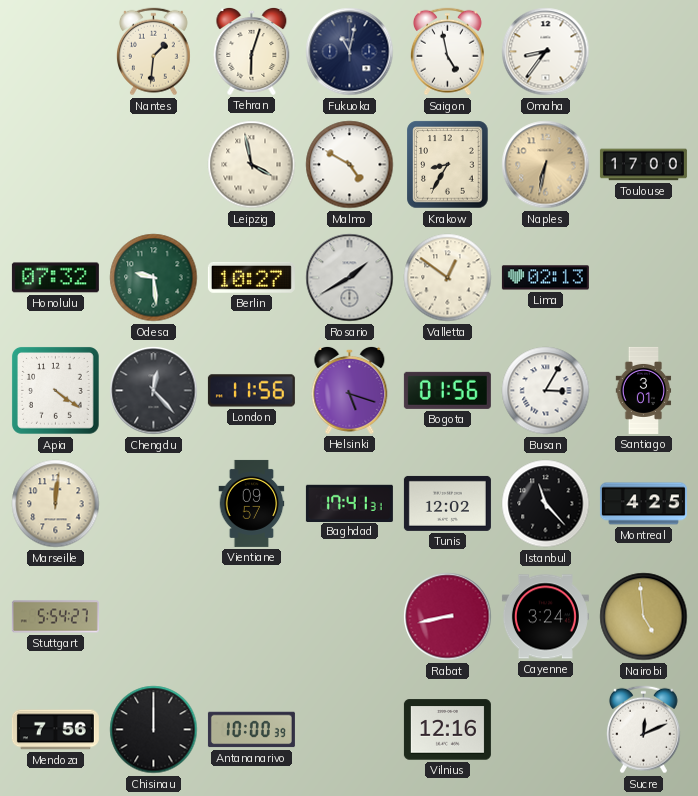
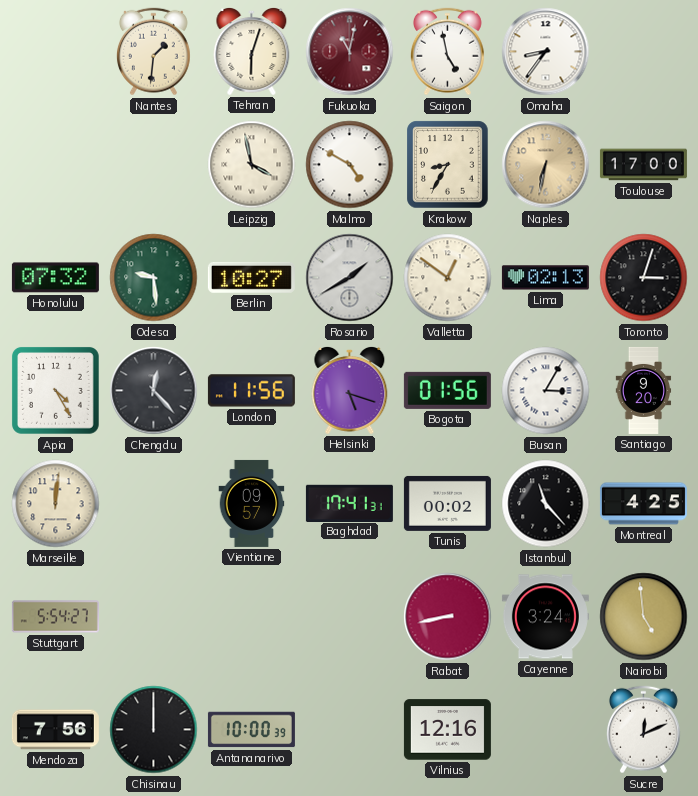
Fukuoka dial: navy -> burgundy (350, 52)
Toronto: none -> 3:03 (644, 278)
Apia: 4:21 -> 4:25 (55, 390)
Santiago: 3:01 -> 9:20 (644, 390)
Tunis: 12:02 -> 00:02 (447, 503)
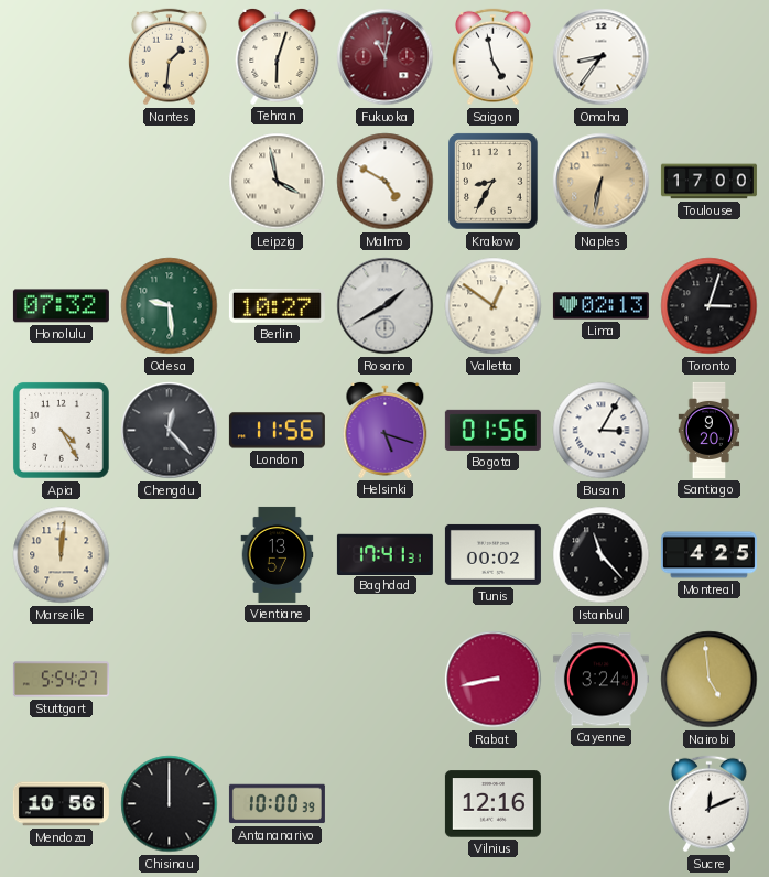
Vientiane: 09:57 -> 13:57 (278, 554)
Mendoza: 7:56 -> 10:56 (61, 804)
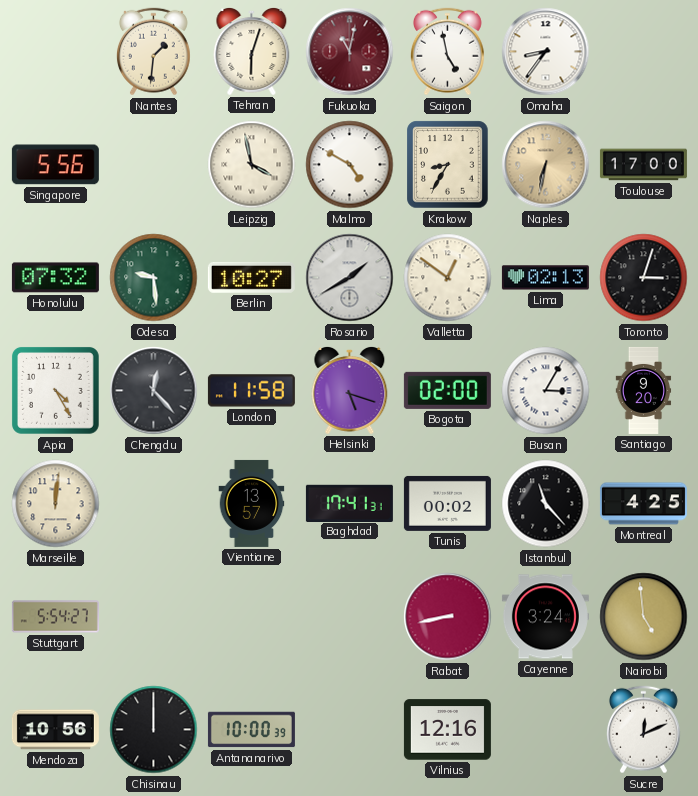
Singapore: none -> 5:56 (55, 165)
London: 11:56 -> 11:58 (251, 391)
Bogota: 01:56 -> 02:00 (447, 390)
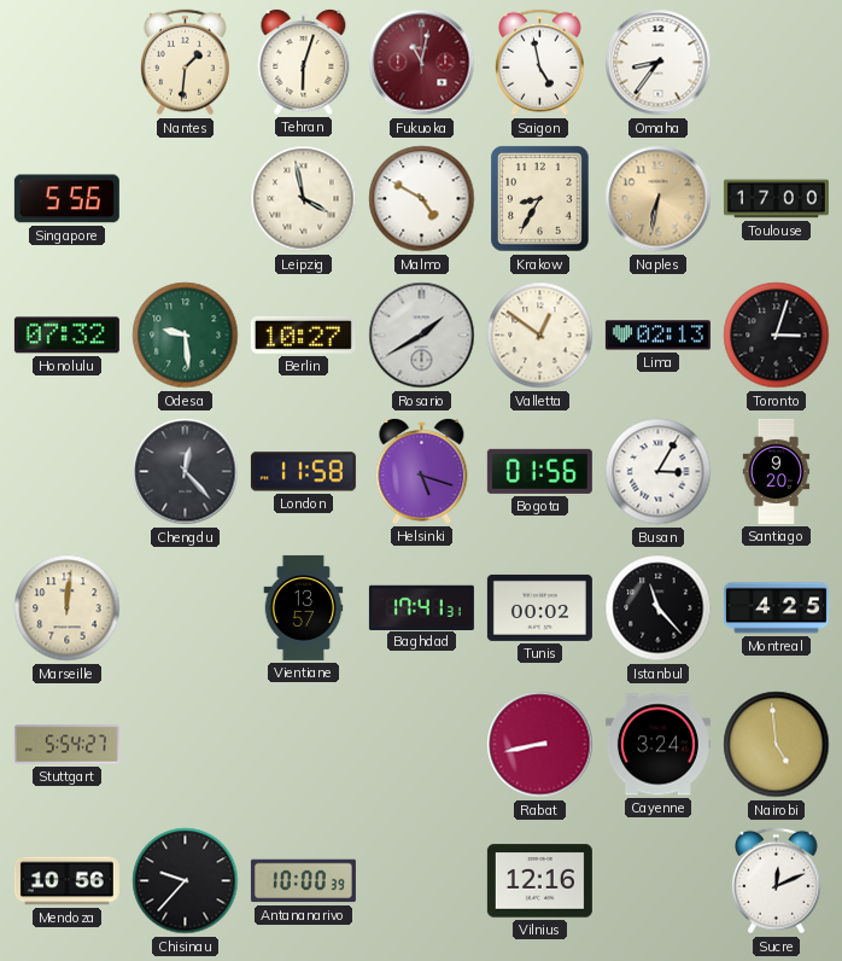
Apia: 4:25 -> none (55, 390)
Bogota: 02:00 -> 01:56 (539, 471)
Chisinau: 12:00 -> 9:37 (186, 881)
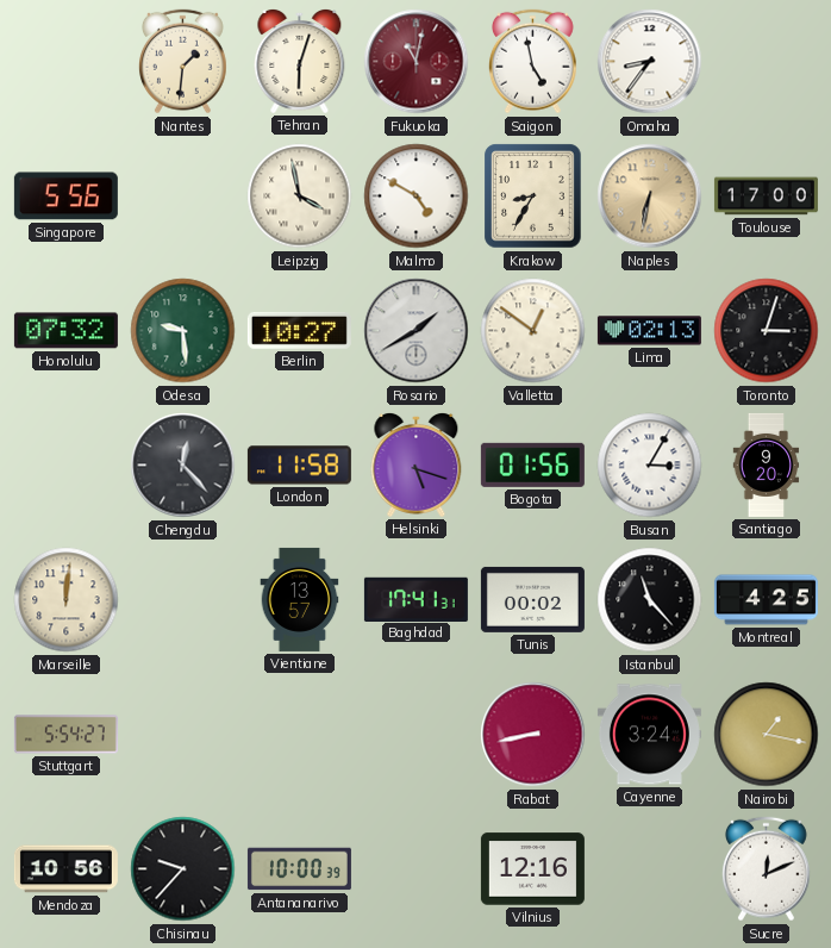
Nairobi: 4:59 -> 1:17 (767, 735)
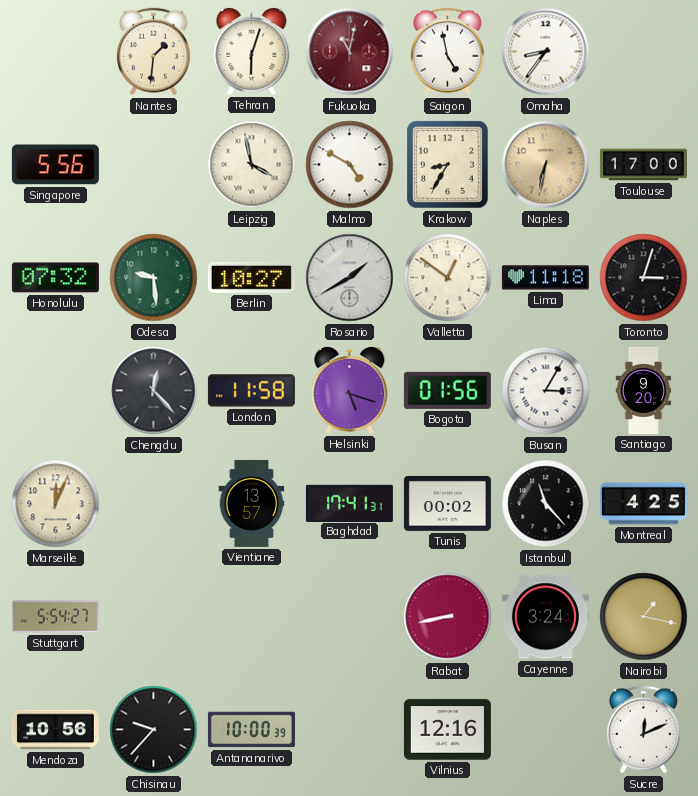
Lima: 02:13 -> 11:18 (545, 278)
Marseille: 12:01 -> 12:04 (56, 504)
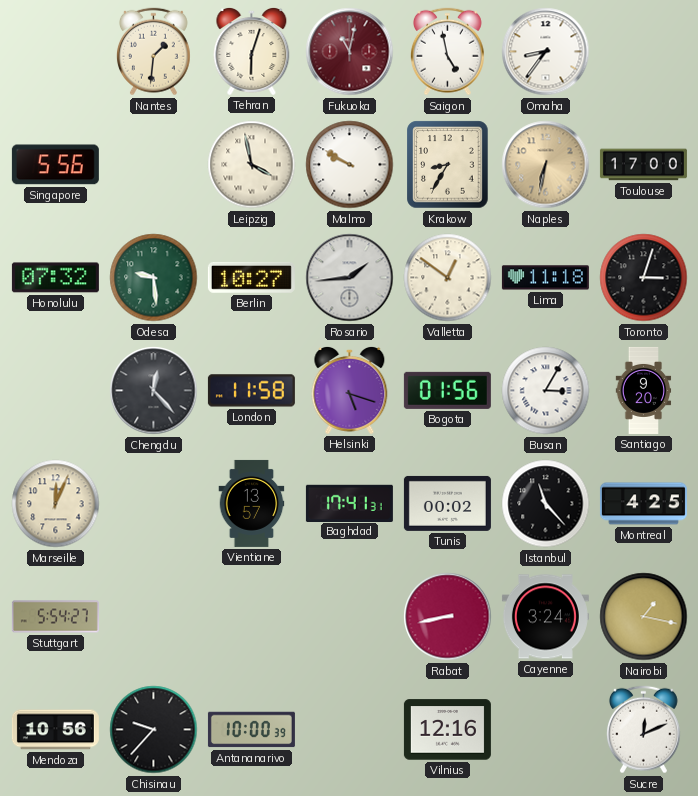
Malmo: 4:50 -> 9:50 (350, 165)
Rosario: 1:40 -> 1:44 (350, 278)
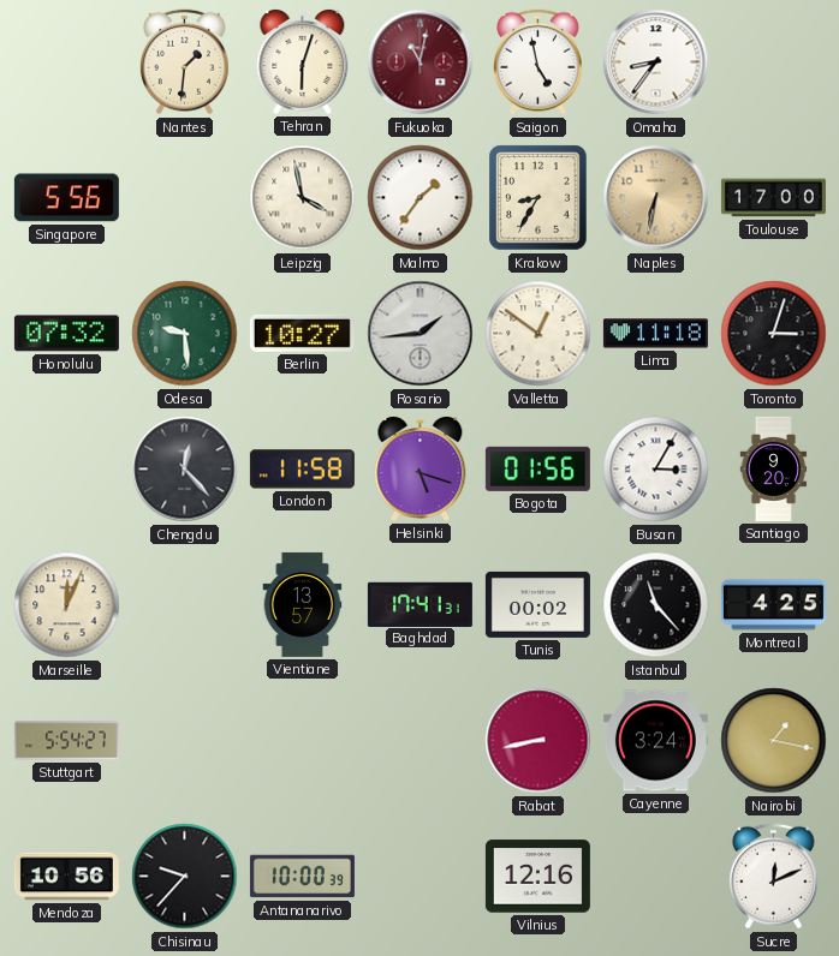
Malmo: 9:50 -> 1:36 (421, 198)
